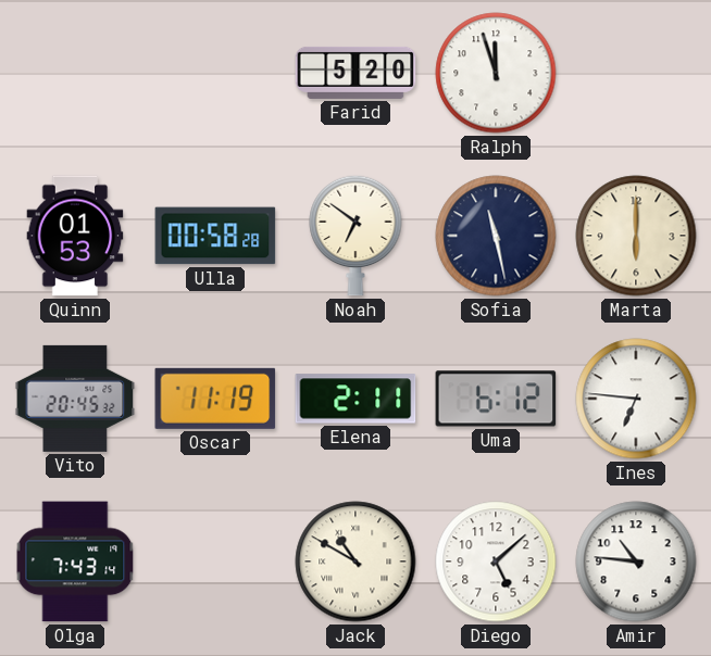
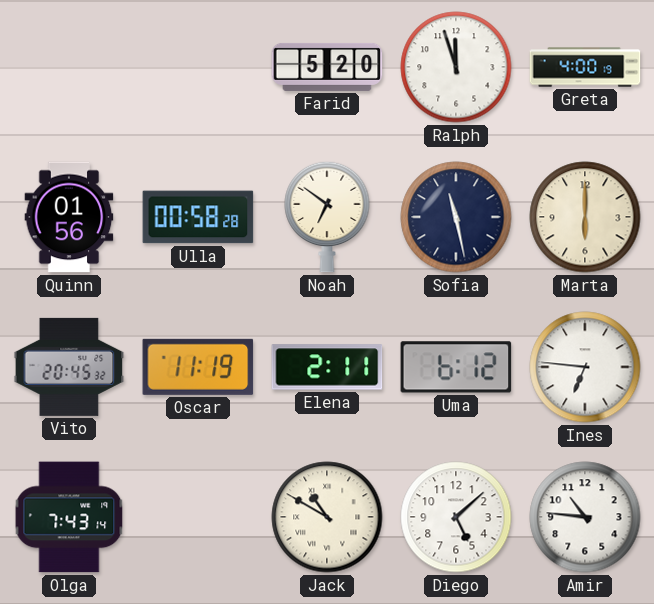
Greta: none -> 4:00 (585, 67)
Quinn: 01:53 -> 01:56 (69, 217)
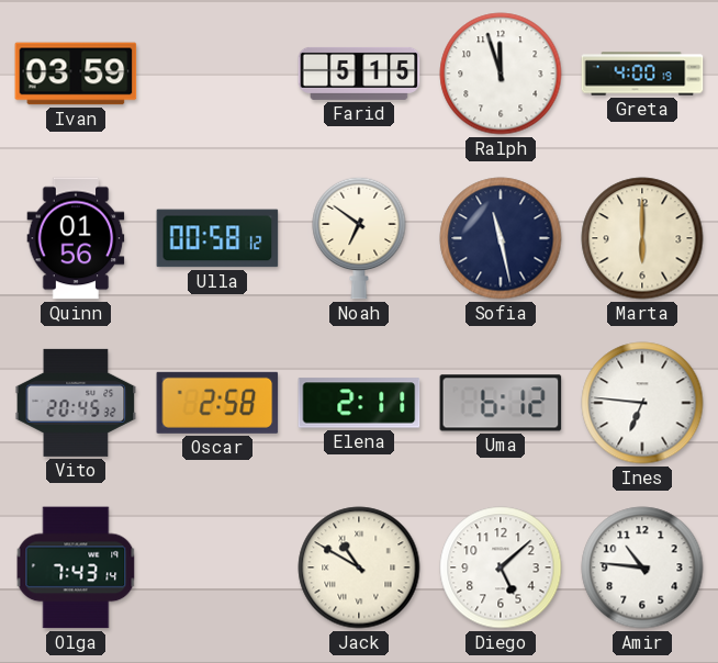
Ivan: none -> 03:59 (76, 74)
Farid: 5:20 -> 5:15 (359, 74)
Ulla: 00:58:28 -> 00:58:12 (217, 238)
Oscar: 11:19 -> 2:58 (217, 403)
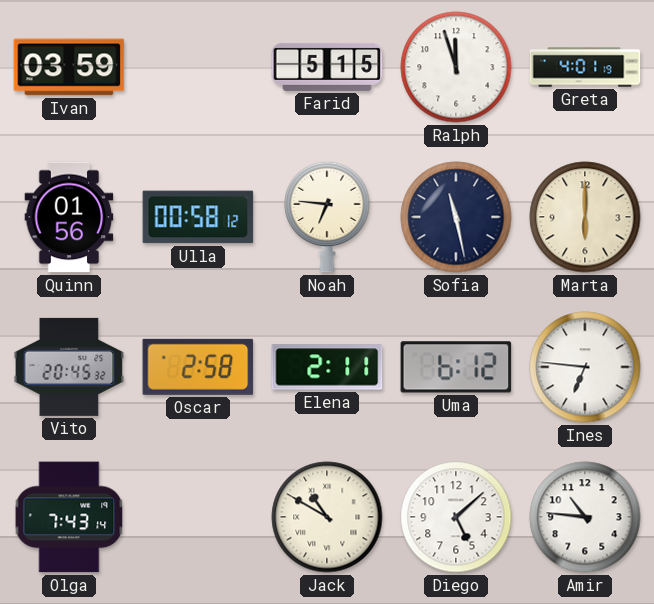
Greta: 4:00 -> 4:01 (585, 67)
Noah: 6:51 -> 6:46 (327, 217)
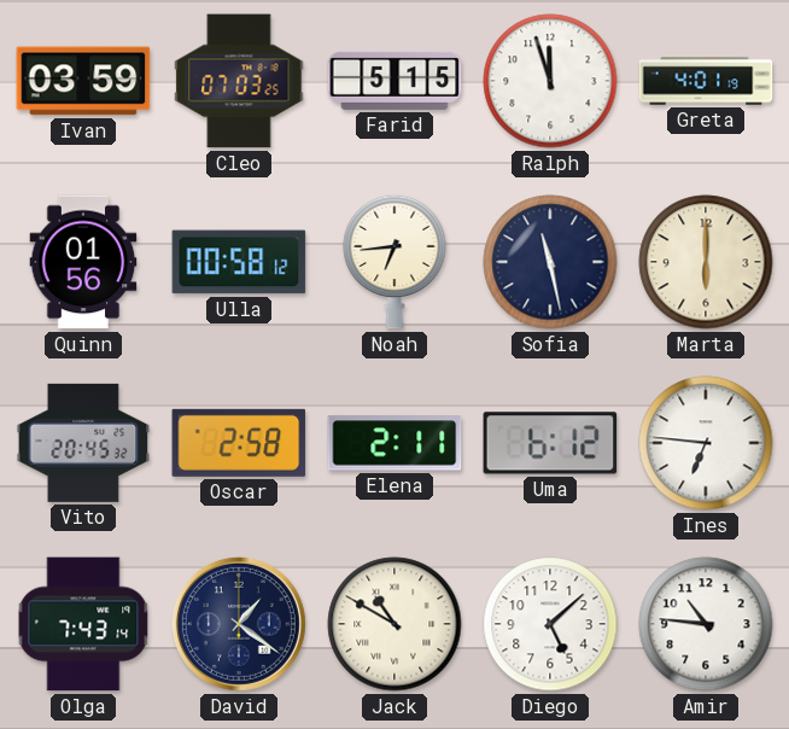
Cleo: none -> 07:03 (239, 81)
Noah: 6:46 -> 6:44 (394, 262)
David: none -> 1:21 (239, 624)
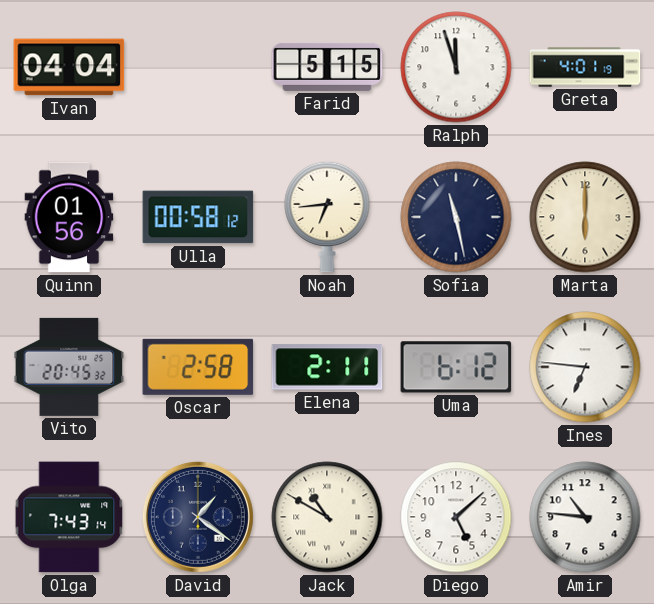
Ivan: 03:59 -> 04:04 (69, 67)
Cleo: 07:03 -> none (239, 81)
